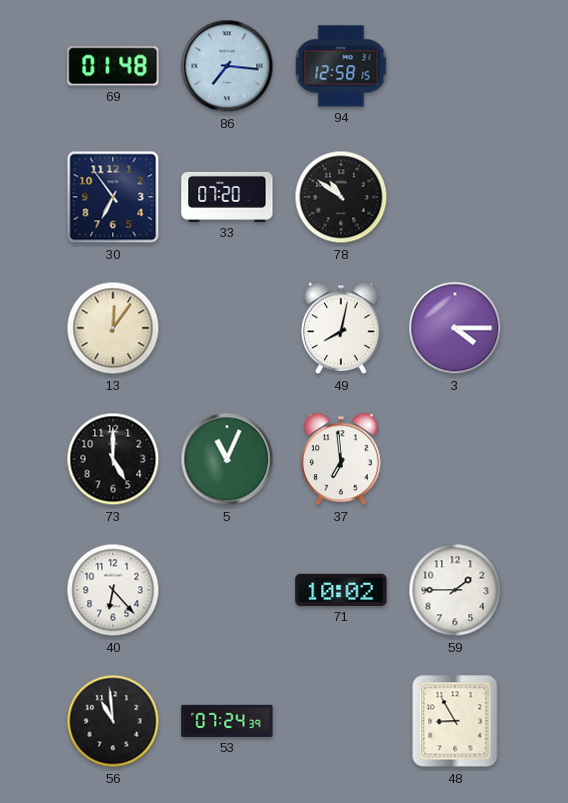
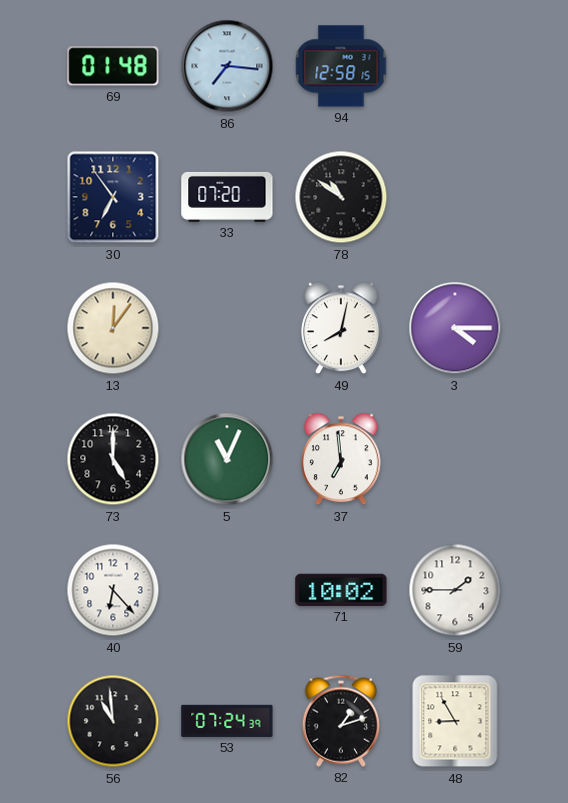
82: none -> 1:12 (340, 721)
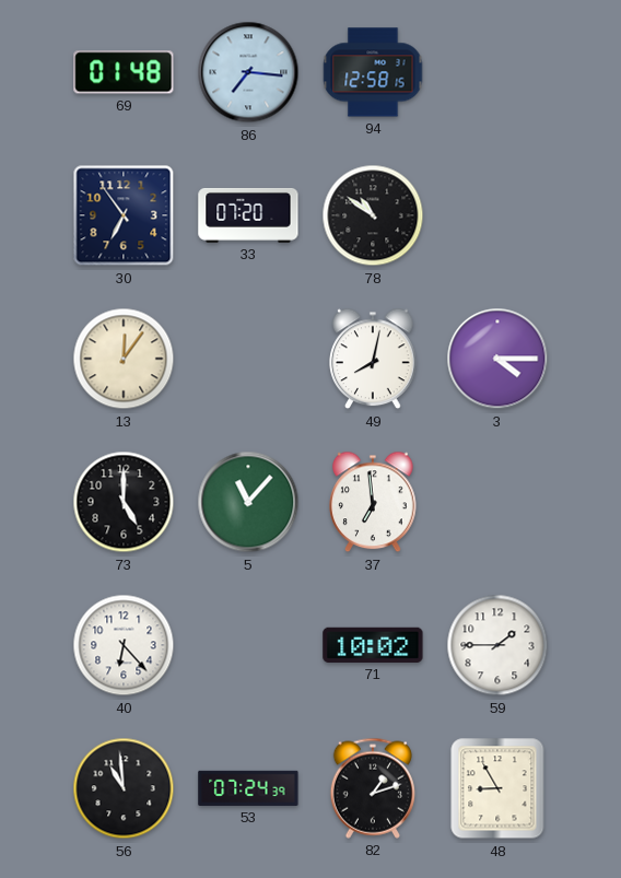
5: 11:04 -> 11:07 (248, 502)
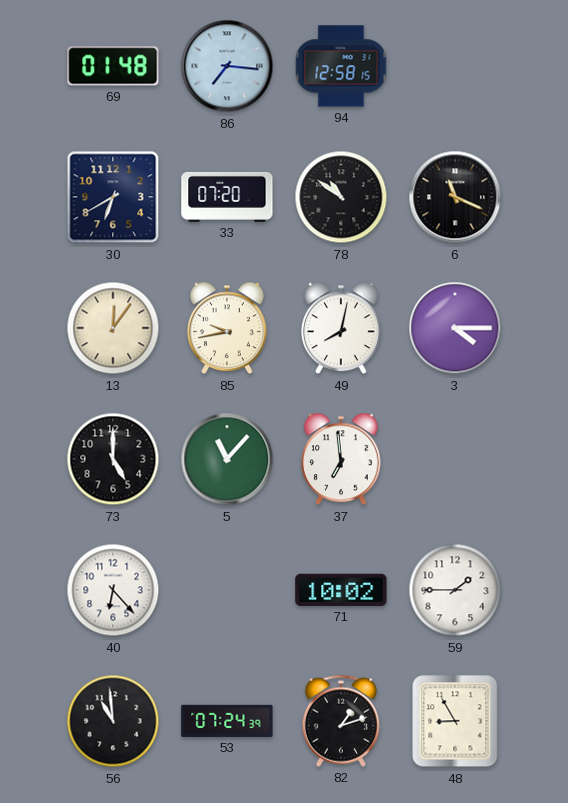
30: 6:54 -> 6:40 (113, 197)
6: none -> 11:19 (455, 197)
85: none -> 9:43 (227, 328)
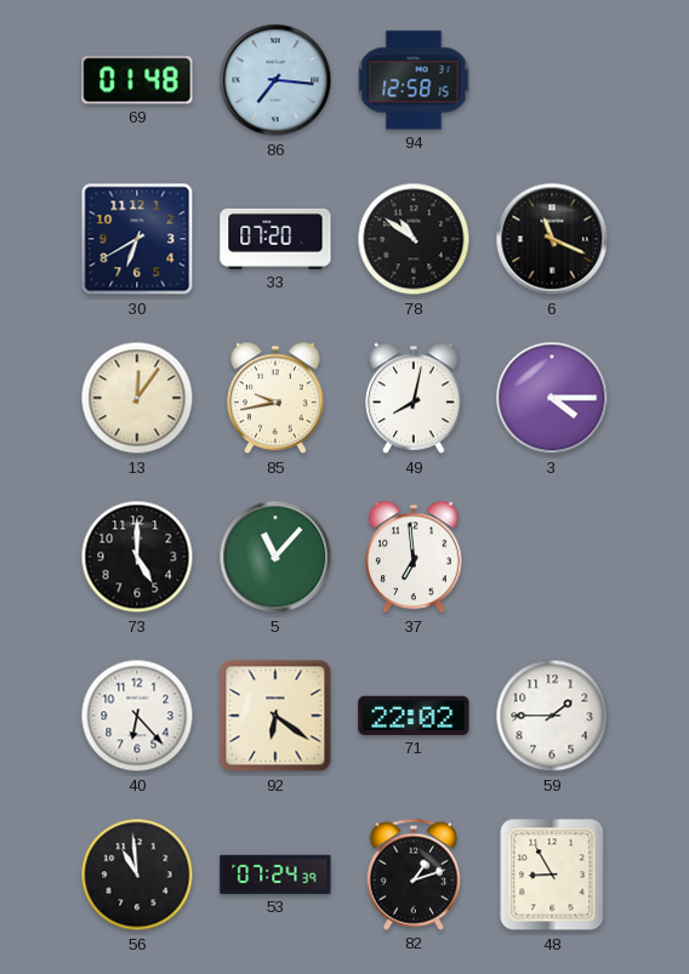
92: none -> 6:21 (275, 716)
71: 10:02 -> 22:02 (414, 716)
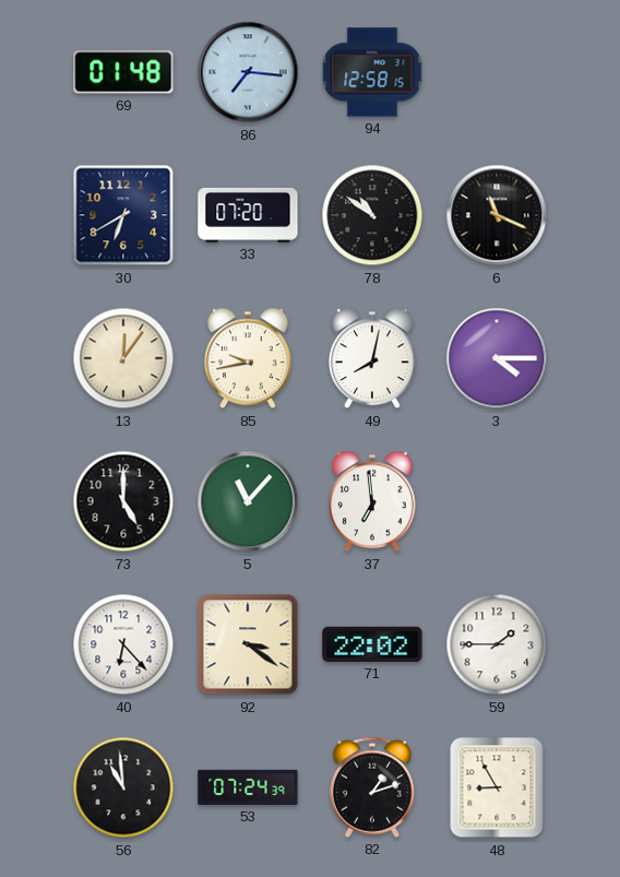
92: 6:21 -> 3:21 (248, 644)
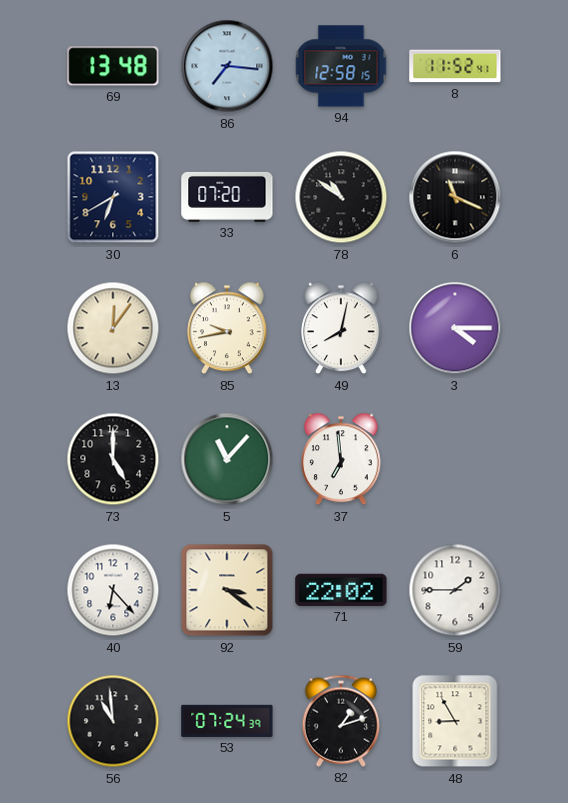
69: 01:48 -> 13:48 (113, 66)
8: none -> 11:52 (455, 66)
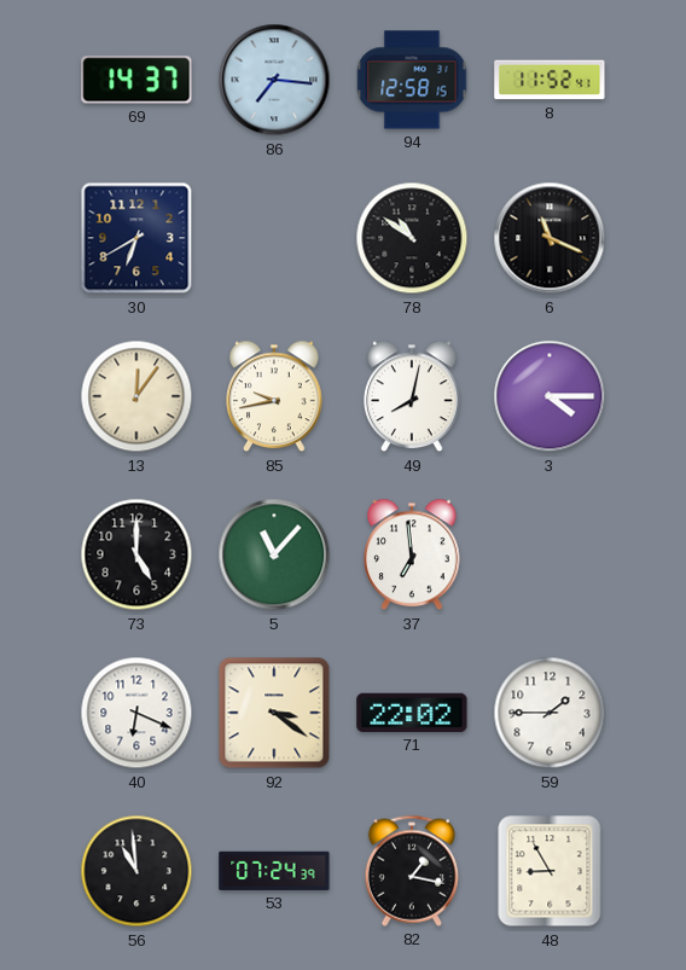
69: 13:48 -> 14:37 (136, 80)
33: 07:20 -> none (227, 197)
40: 6:23 -> 6:19 (136, 713)
82: 1:12 -> 1:17 (411, 871)
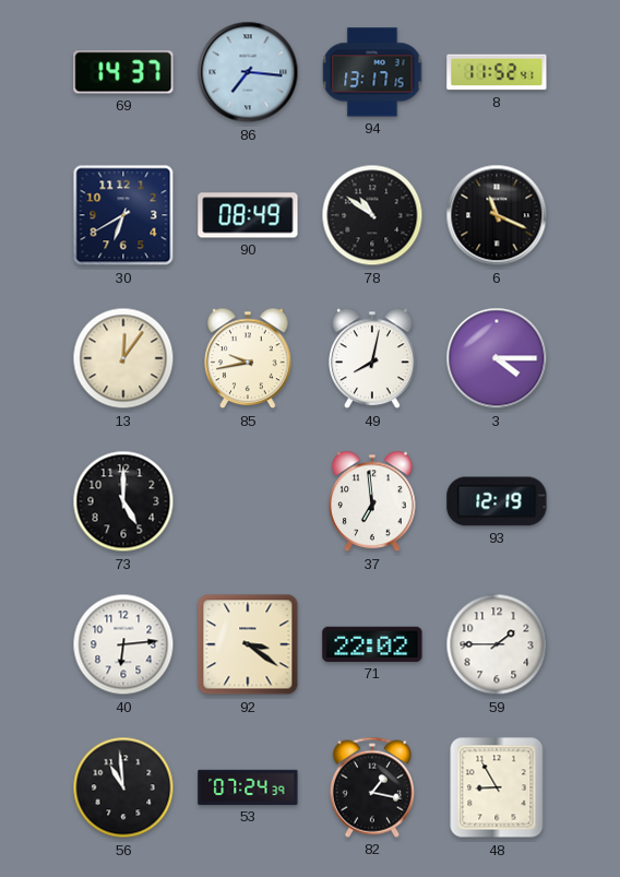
94: 12:58 -> 13:17 (372, 72)
90: none -> 08:49 (248, 215)
5: 11:07 -> none (274, 554)
93: none -> 12:19 (497, 501)
40: 6:19 -> 6:14 (123, 644)
